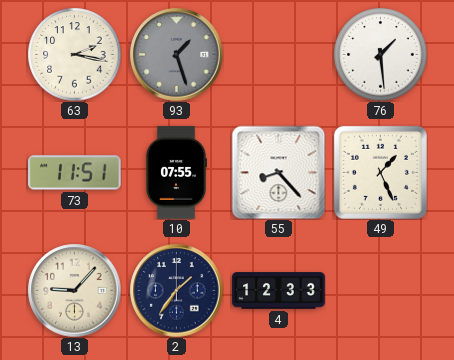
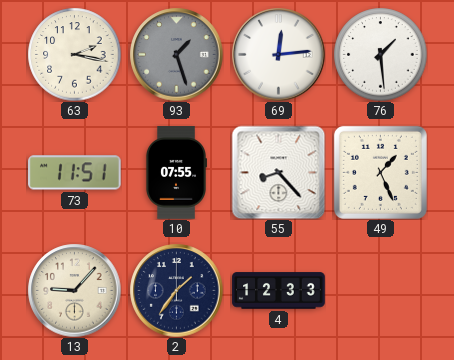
69: none -> 12:14 (278, 54)
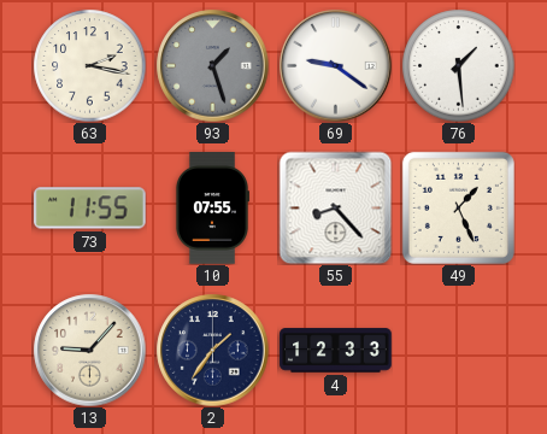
69: 12:14 -> 9:21 (335, 65)
73: 11:51 -> 11:55 (90, 209)
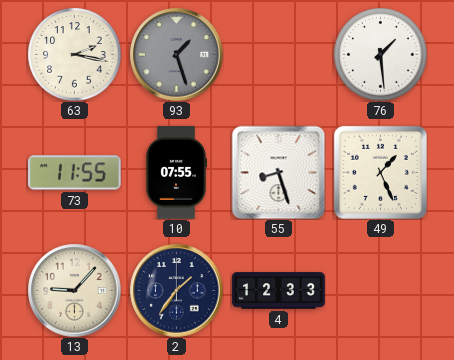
69: 9:21 -> none (335, 65)
55: 8:23 -> 8:27 (278, 172)
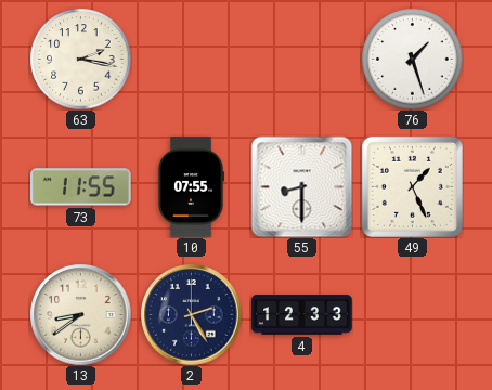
93: 1:27 -> none (176, 54)
76: 1:29 -> 1:27 (412, 58)
55: 8:27 -> 8:30 (301, 186)
13: 9:07 -> 8:39 (80, 314)
2: 1:36 -> 2:25 (191, 314)
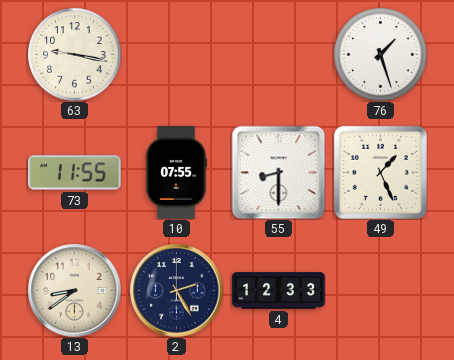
63: 2:17 -> 9:17 (74, 54)
